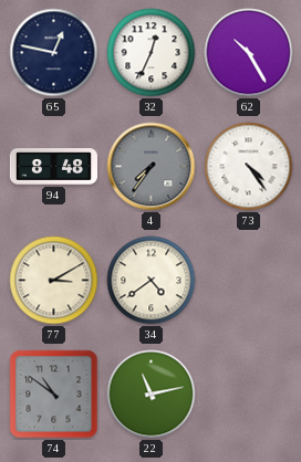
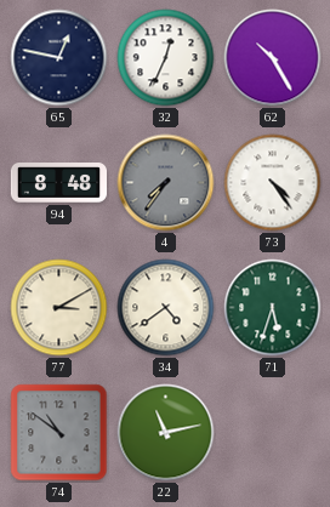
71: none -> 5:33 (273, 308)
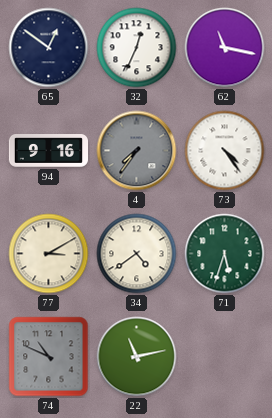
65: 12:47 -> 12:51 (49, 48)
62: 10:25 -> 11:17 (225, 48)
94: 8:48 -> 9:16 (48, 151)
74: 10:51 -> 10:49 (49, 357)
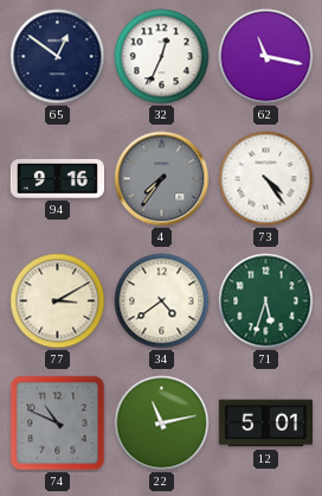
12: none -> 5:01 (265, 424)
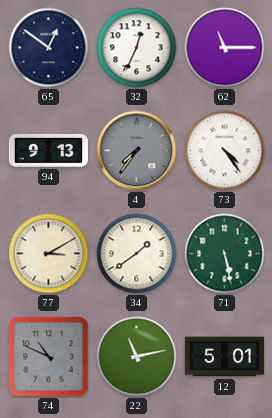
62: 11:17 -> 11:15 (225, 48)
94: 9:16 -> 9:13 (48, 151)
34: 4:39 -> 1:39 (137, 254)
71: 5:33 -> 5:28 (225, 254)
